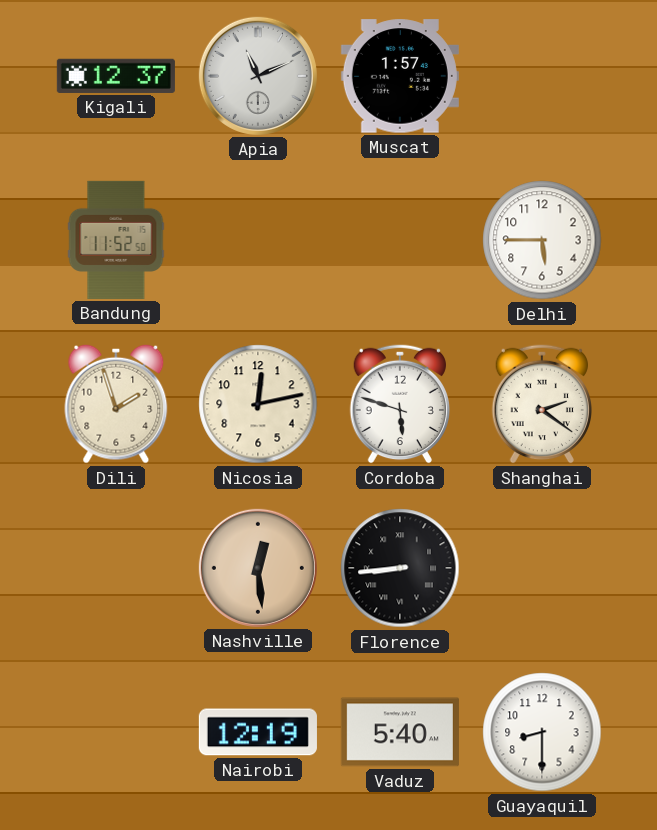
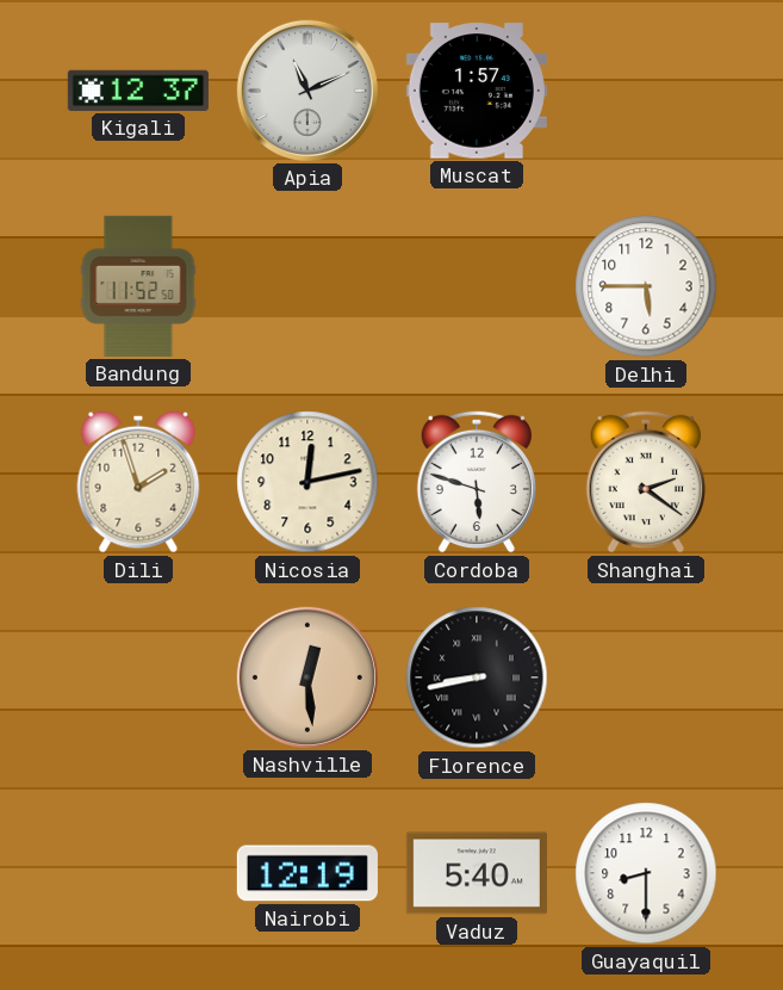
Florence: 8:44 -> 8:43 (477, 677)
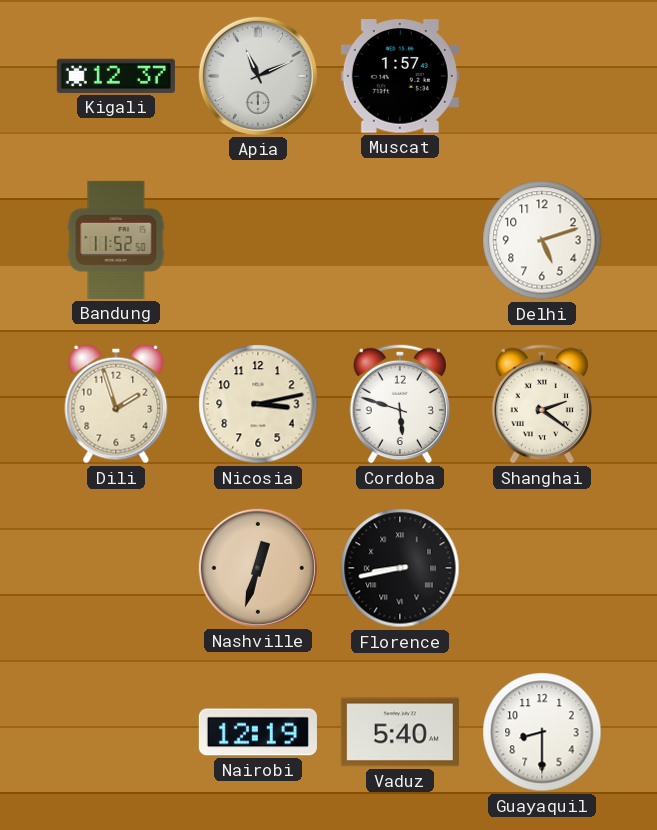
Delhi: 5:45 -> 5:12 (542, 240)
Nicosia: 12:13 -> 3:13 (258, 404)
Nashville: 12:29 -> 12:33 (258, 568)
